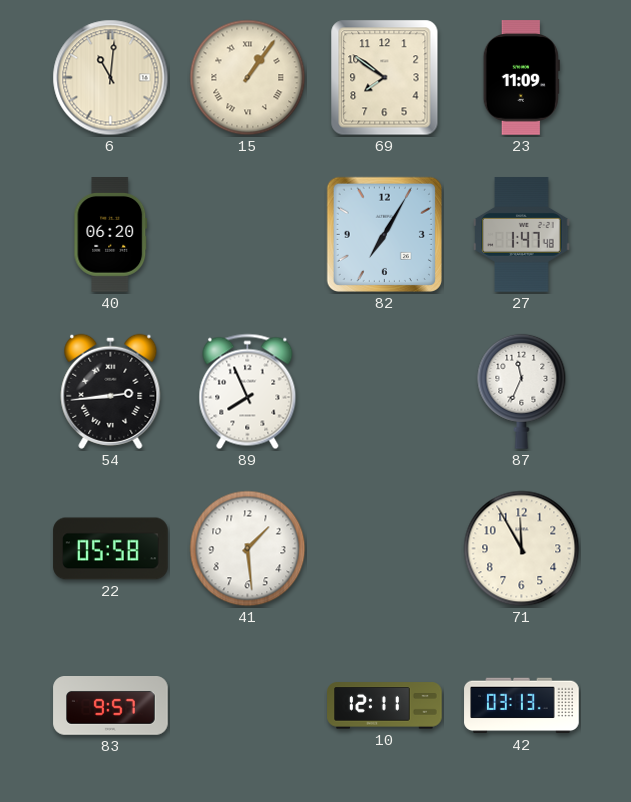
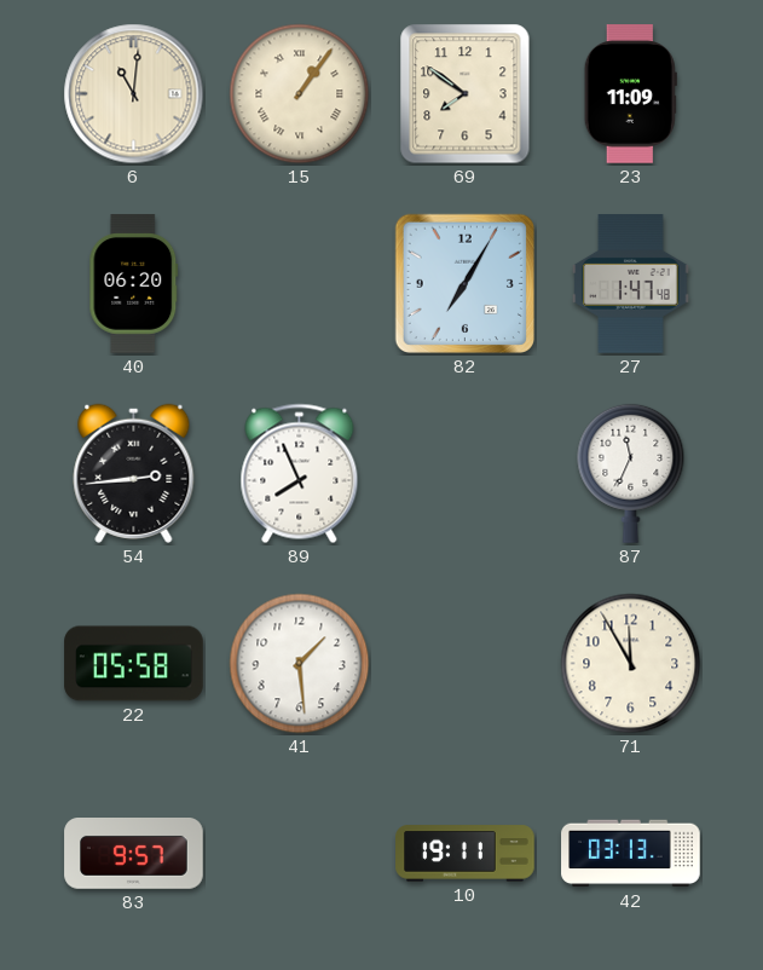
10: 12:11 -> 19:11 (466, 854)
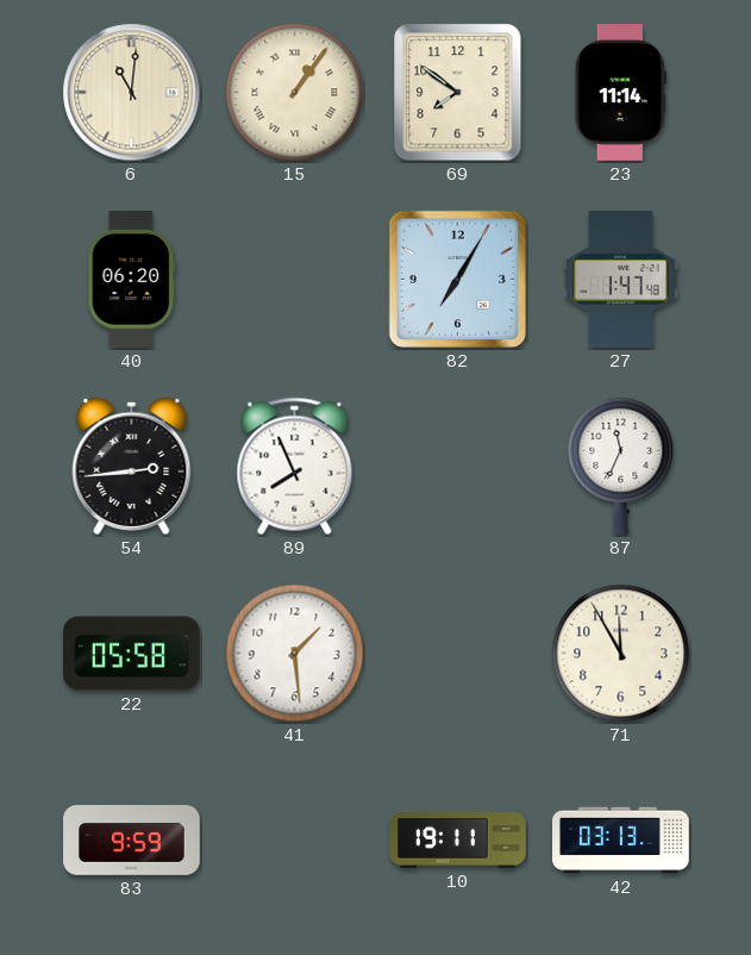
23: 11:09 -> 11:14 (620, 93)
83: 9:57 -> 9:59 (132, 841)
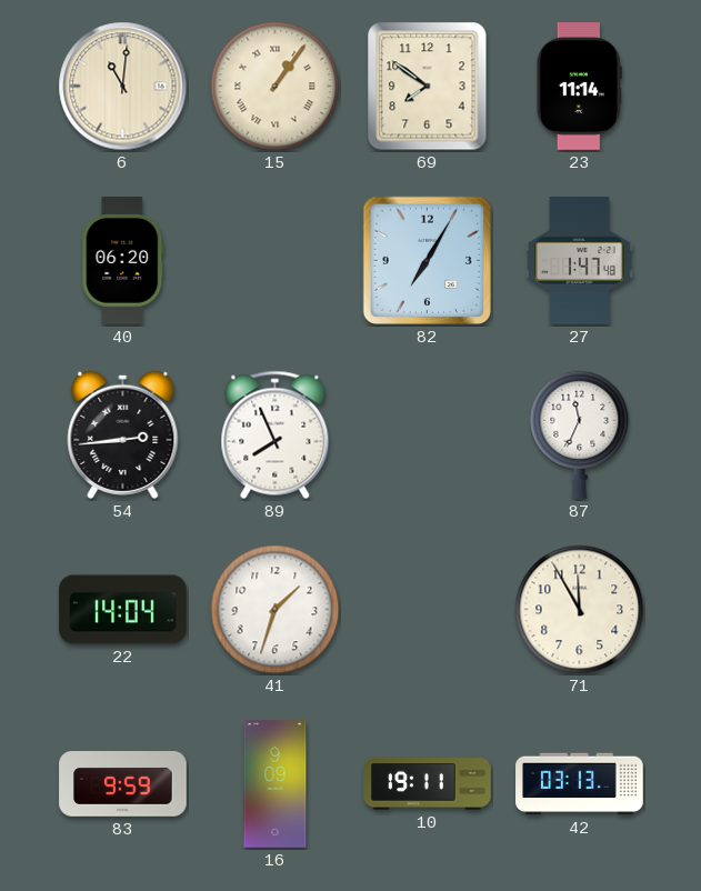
22: 05:58 -> 14:04 (123, 610)
41: 1:29 -> 1:33 (276, 610)
16: none -> 9:09 (276, 784)
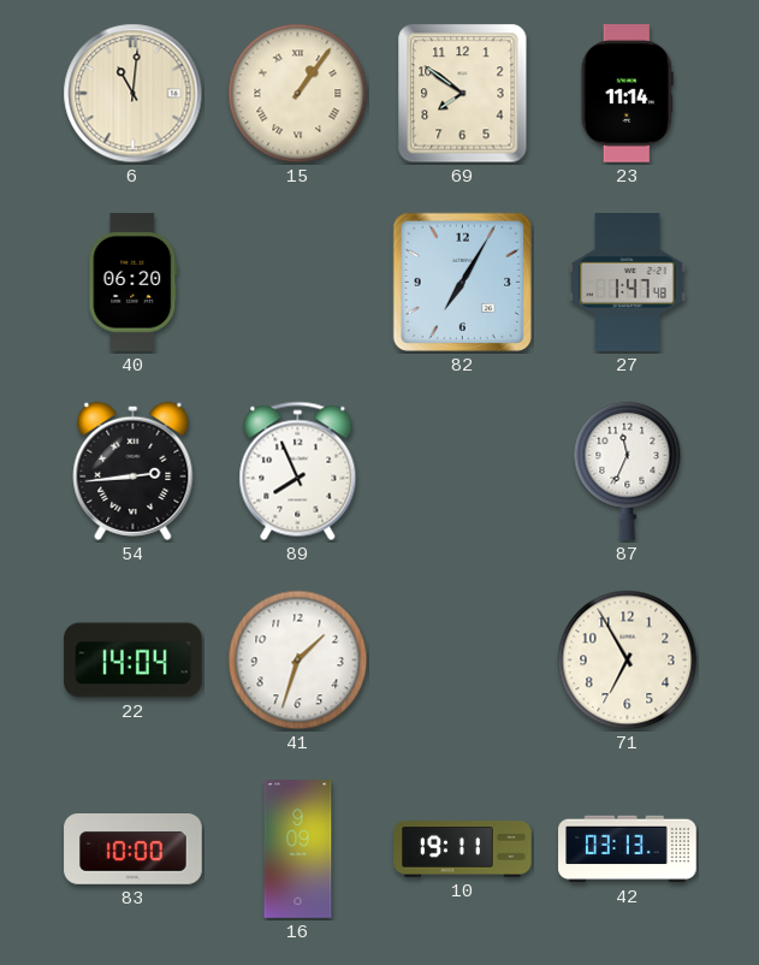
71: 11:55 -> 6:55 (628, 661)
83: 9:59 -> 10:00 (134, 849)
